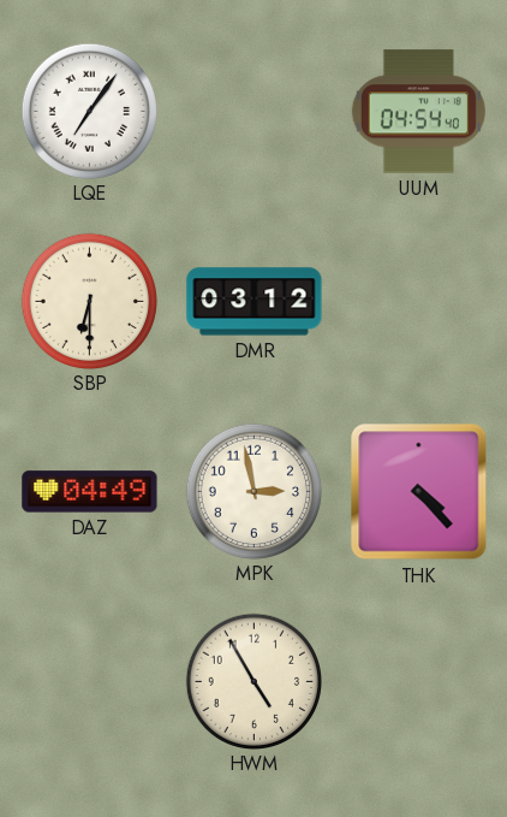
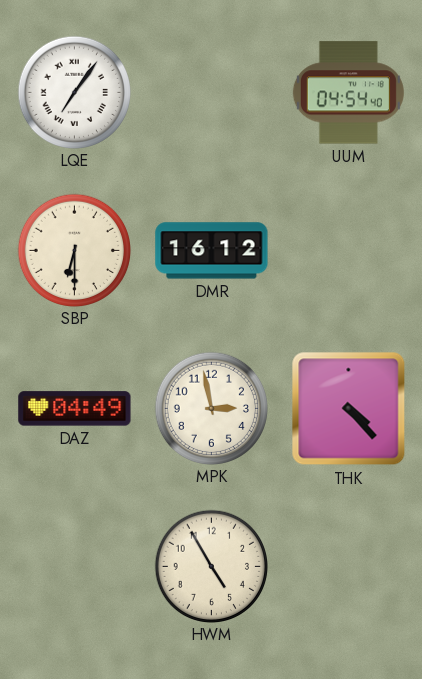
DMR: 03:12 -> 16:12 (212, 251)
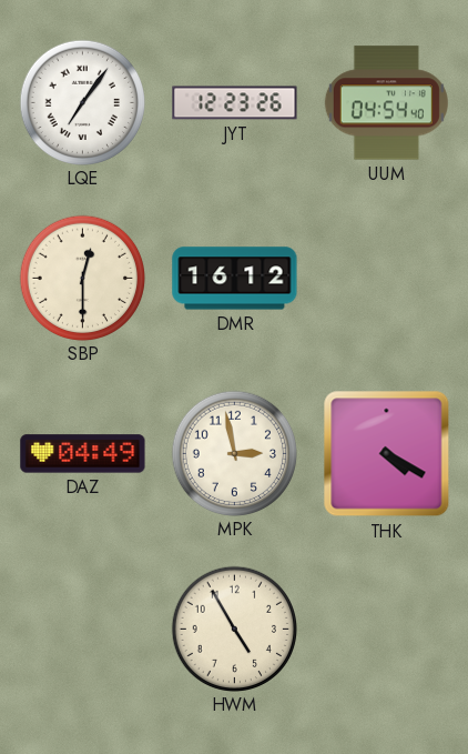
JYT: none -> 12:23 (235, 103)
SBP: 6:30 -> 12:30 (82, 278)
THK: 4:23 -> 4:20 (387, 454)
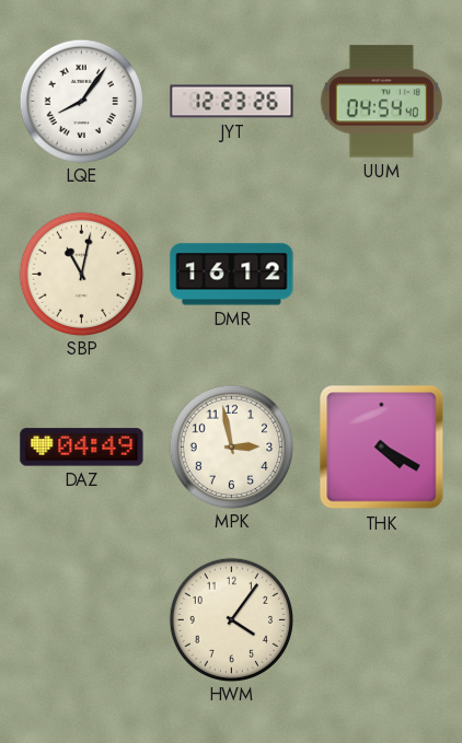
LQE: 7:06 -> 8:06 (81, 101)
SBP: 12:30 -> 11:02 (81, 274)
HWM: 4:55 -> 4:06 (231, 619)
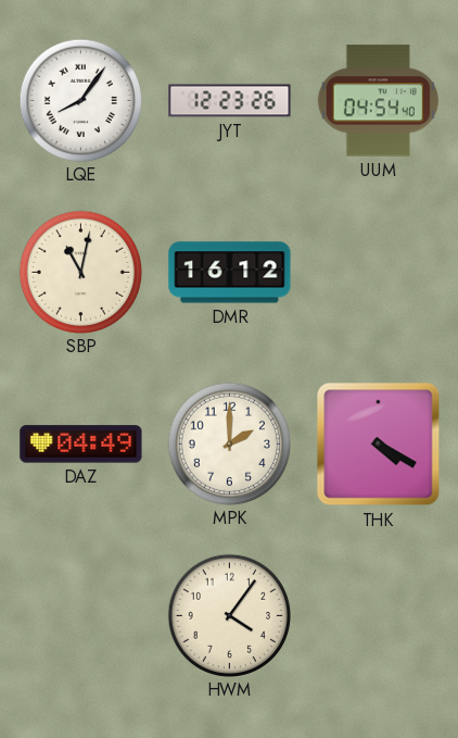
MPK: 2:58 -> 2:00 (229, 443)
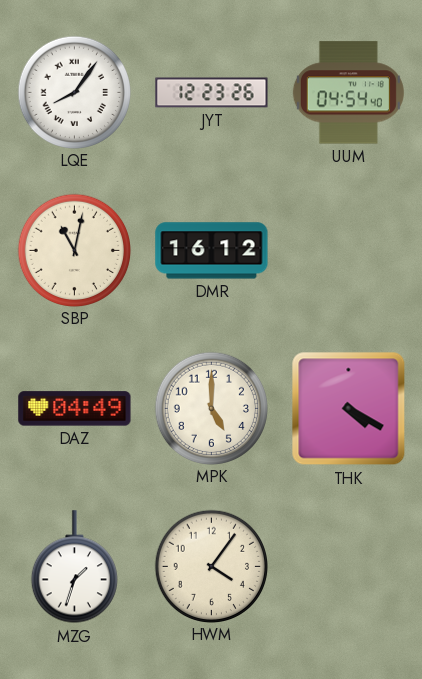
MPK: 2:00 -> 5:00 (211, 408)
MZG: none -> 1:33 (74, 567)
